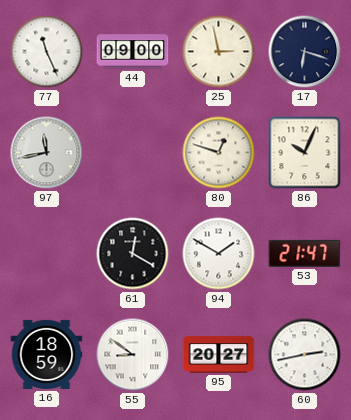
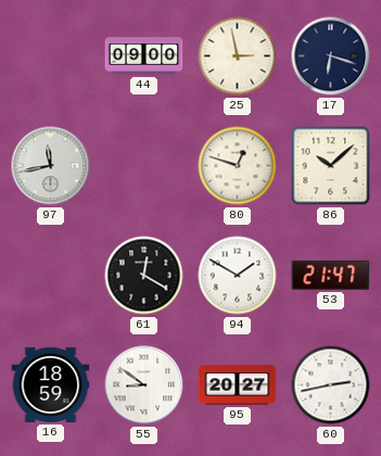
77: 11:26 -> none (47, 52)
86: 10:04 -> 10:08 (331, 166)
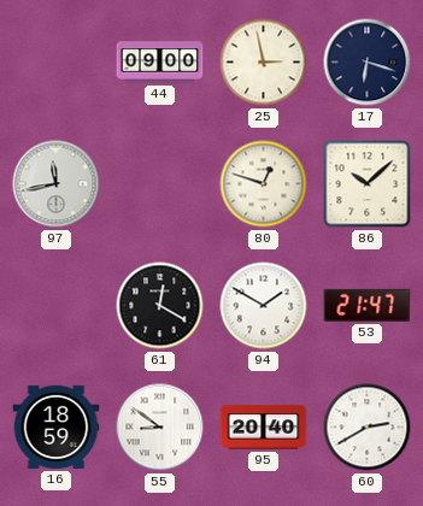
95: 20:27 -> 20:40 (264, 428)
60: 2:43 -> 2:40 (368, 428)
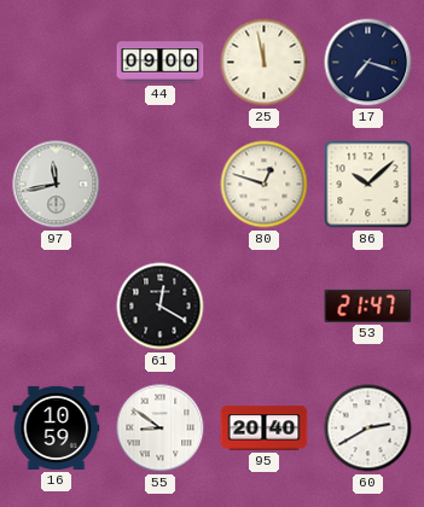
25: 2:58 -> 11:58 (265, 63)
17: 6:18 -> 7:18 (368, 63)
94: 1:50 -> none (264, 306)
16: 18:59 -> 10:59 (57, 427)
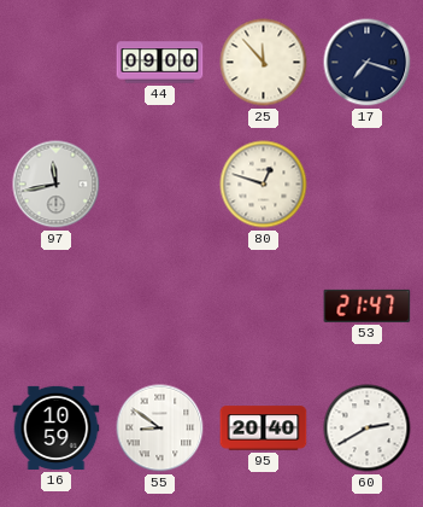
25: 11:58 -> 11:53 (264, 63)
86: 10:08 -> none (368, 185)
61: 12:20 -> none (161, 307)
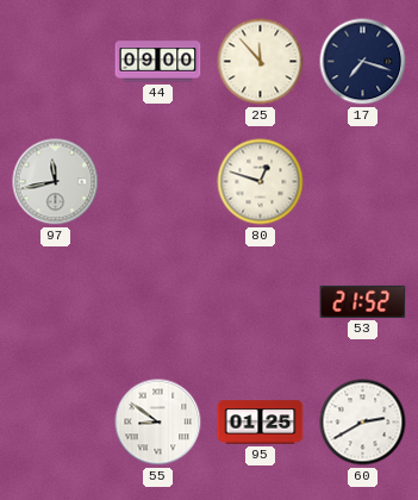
53: 21:47 -> 21:52 (363, 301)
16: 10:59 -> none (57, 427)
95: 20:40 -> 01:25 (261, 423)
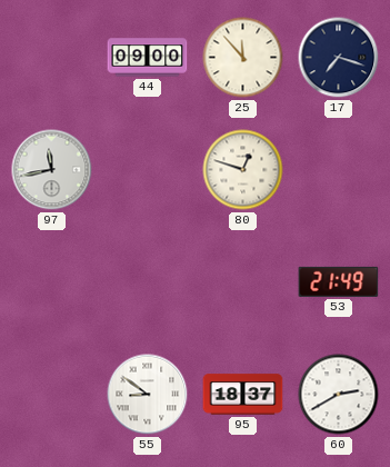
53: 21:52 -> 21:49 (339, 281)
95: 01:25 -> 18:37 (243, 395)
